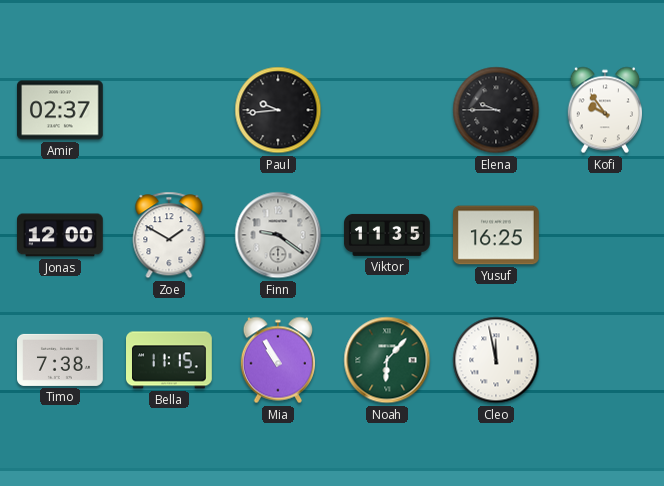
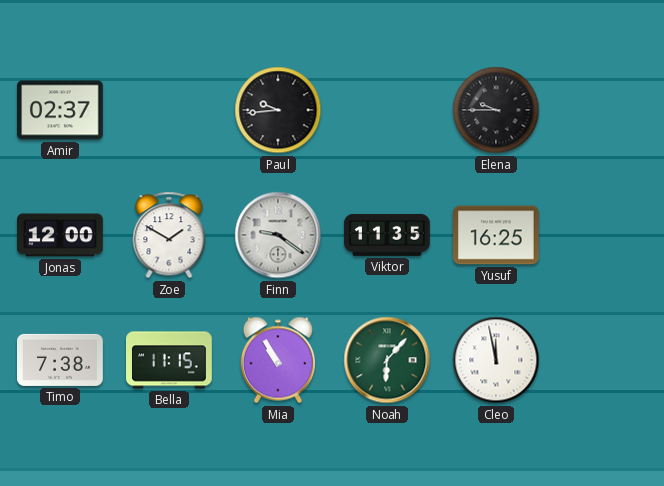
Kofi: 9:54 -> none (604, 110)
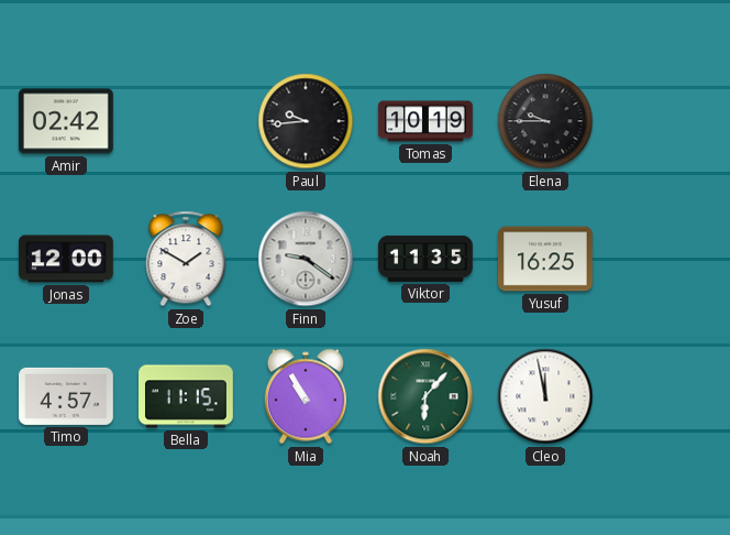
Amir: 02:37 -> 02:42 (67, 121)
Tomas: none -> 10:19 (425, 121)
Timo: 7:38 -> 4:57 (67, 396)
